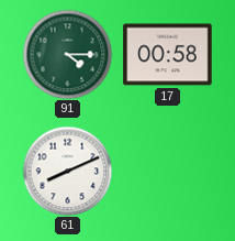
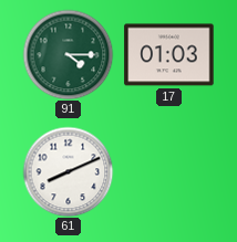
17: 00:58 -> 01:03 (169, 55)
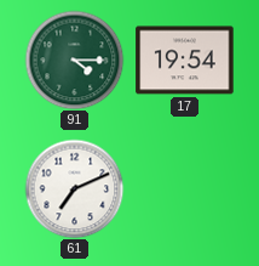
17: 01:03 -> 19:54 (185, 61)
61: 8:11 -> 7:11 (74, 188)
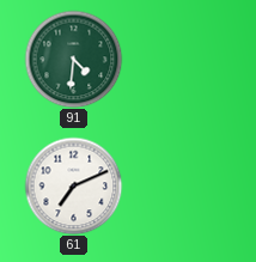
91: 4:15 -> 4:31 (73, 59)
17: 19:54 -> none (185, 61)
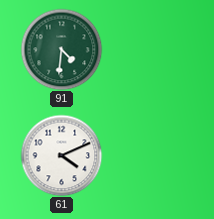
61: 7:11 -> 4:11 (61, 155)
